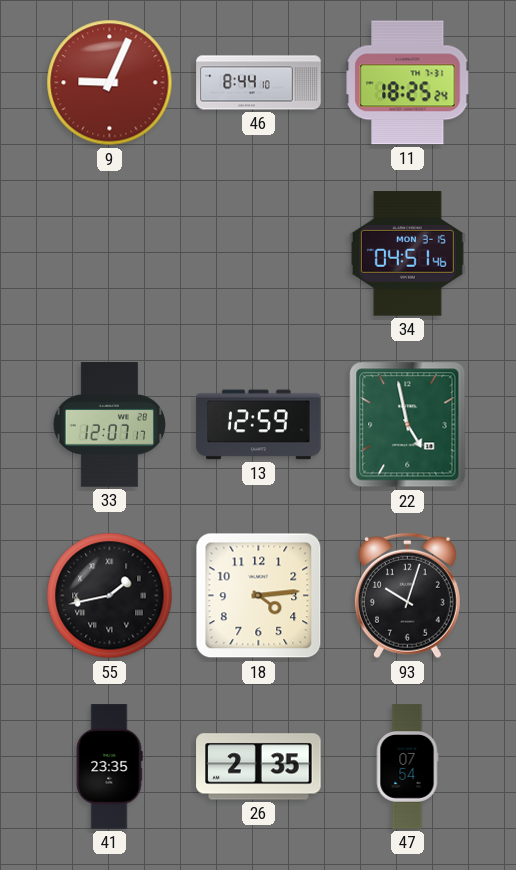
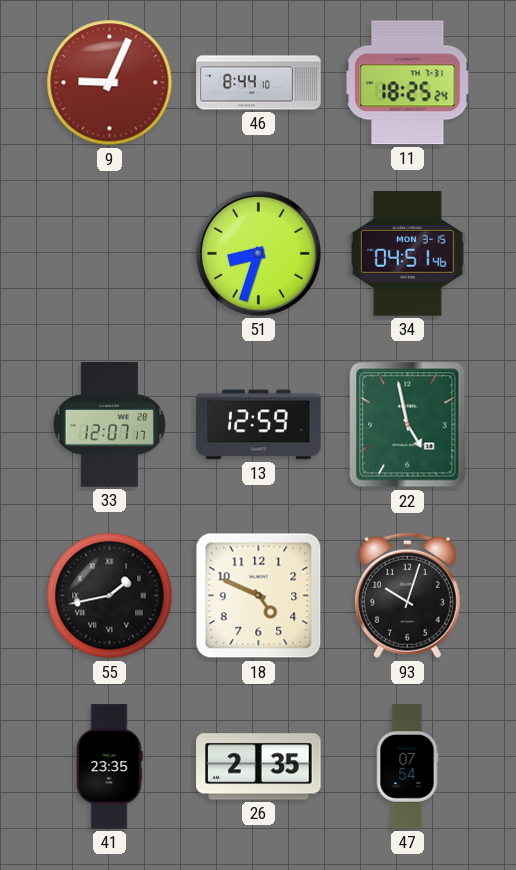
51: none -> 8:33 (258, 253)
18: 4:14 -> 4:49 (259, 596)
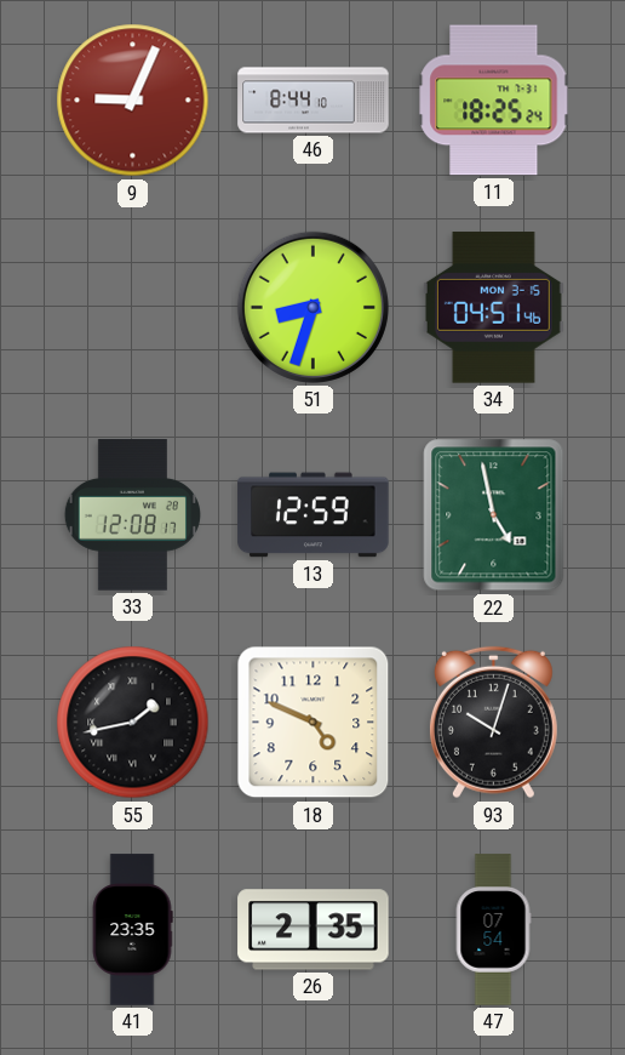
33: 12:07 -> 12:08 (132, 515)
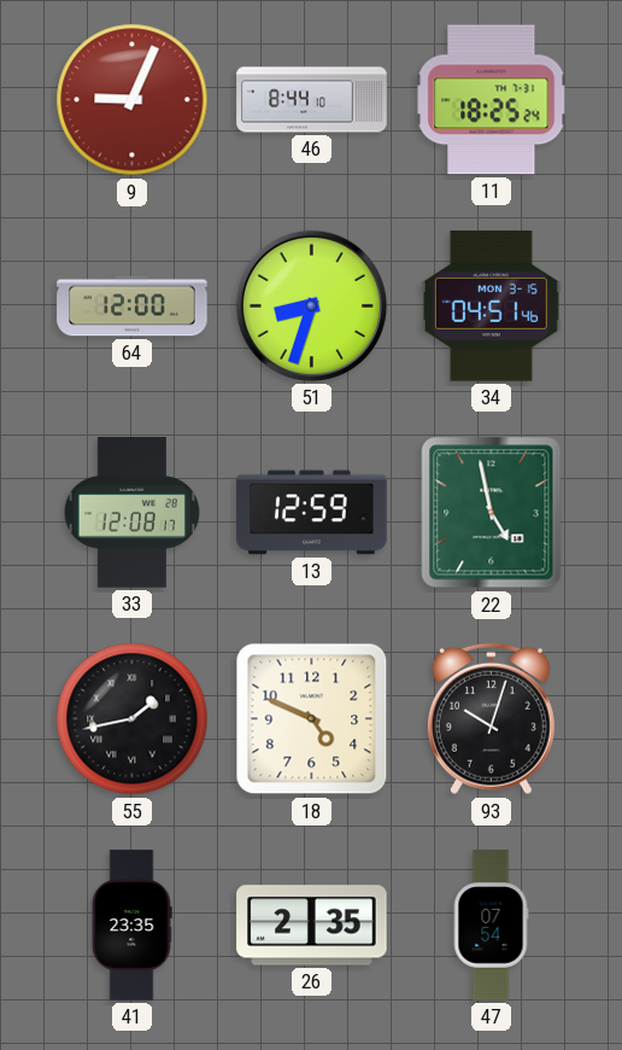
64: none -> 12:00 (133, 307)
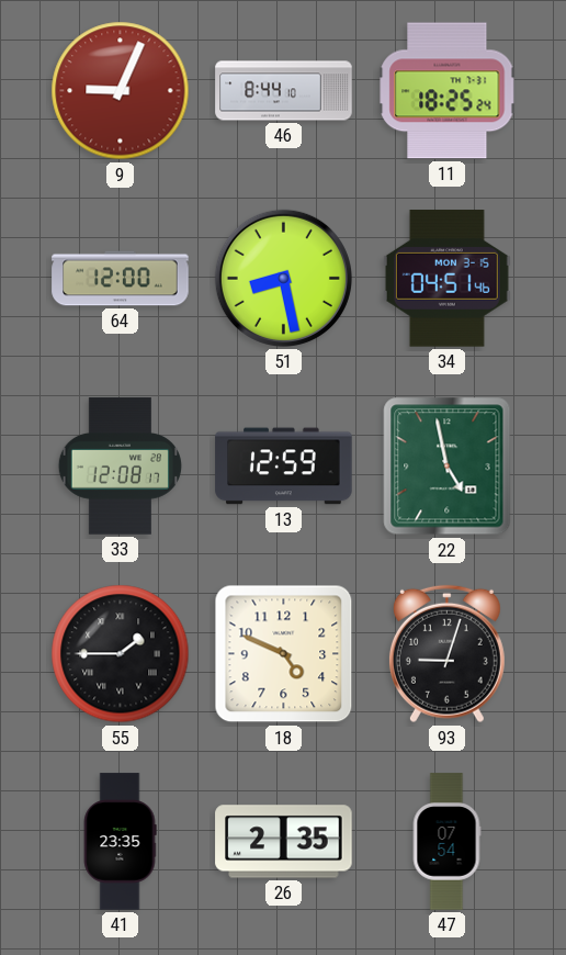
51: 8:33 -> 8:28 (283, 278)
55: 1:43 -> 1:45 (121, 654)
93: 10:03 -> 9:03 (446, 654)
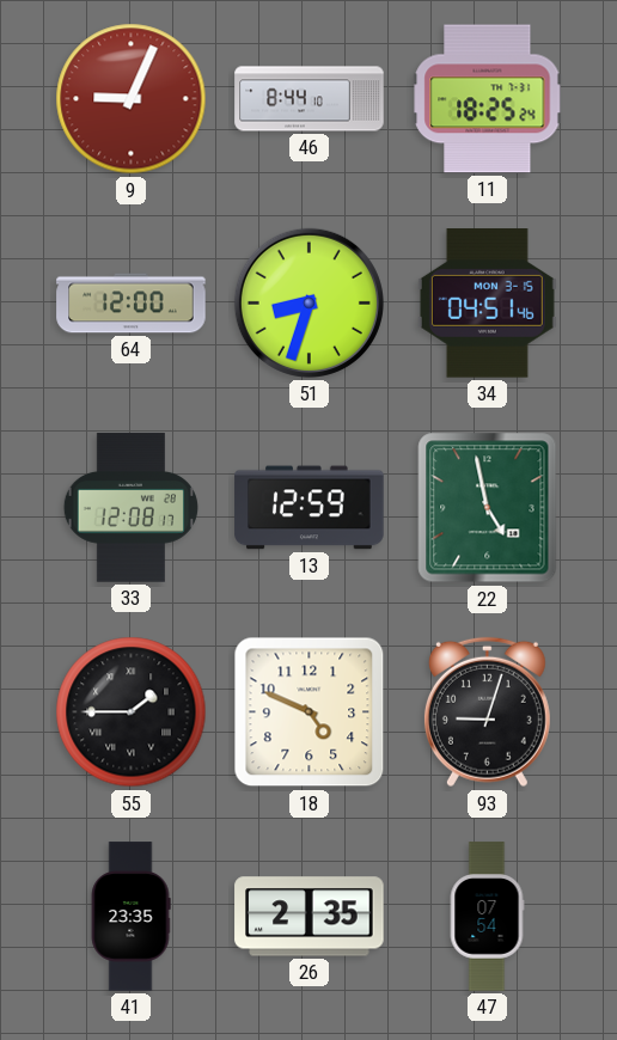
51: 8:28 -> 8:33 (308, 302)
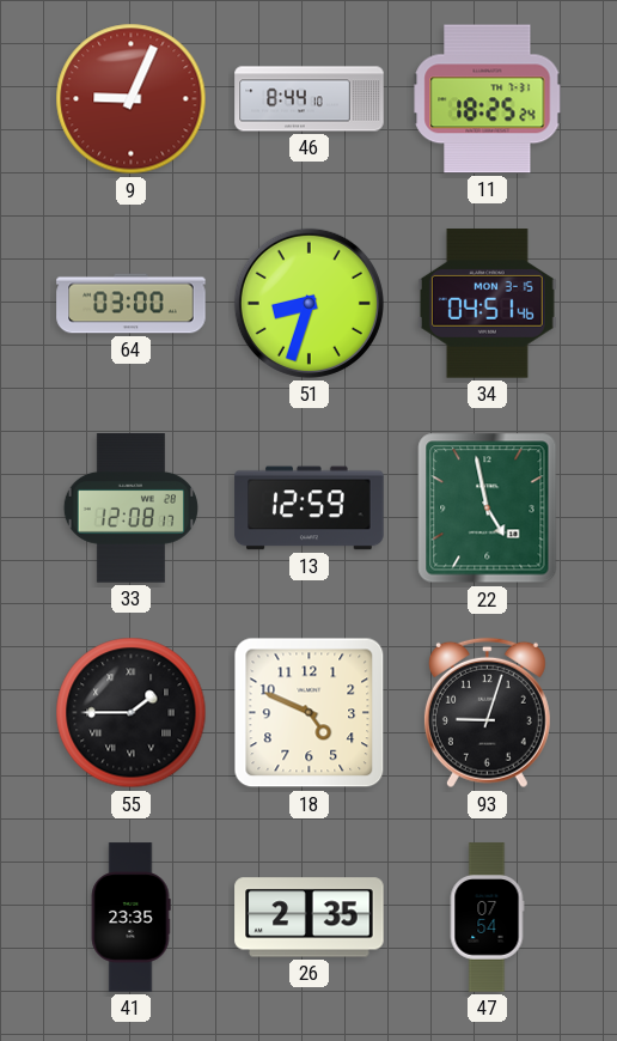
64: 12:00 -> 03:00 (132, 304)
